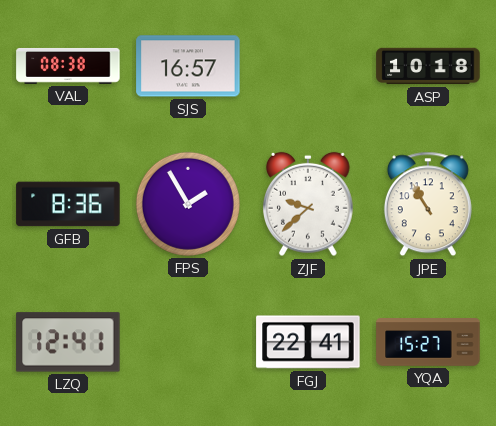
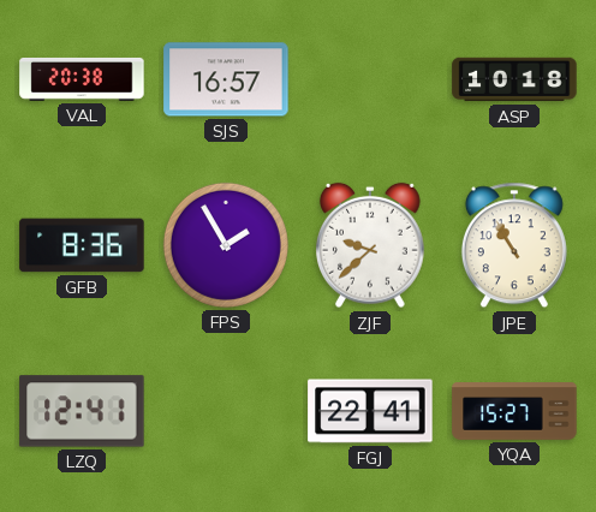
VAL: 08:38 -> 20:38 (82, 79)
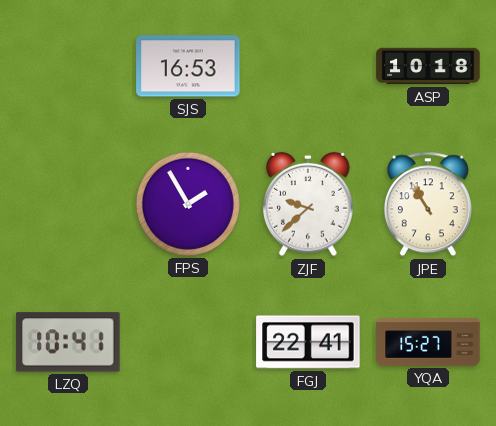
VAL: 20:38 -> none (82, 79)
SJS: 16:57 -> 16:53 (188, 66)
GFB: 8:36 -> none (82, 245)
LZQ: 12:41 -> 10:41 (68, 342)
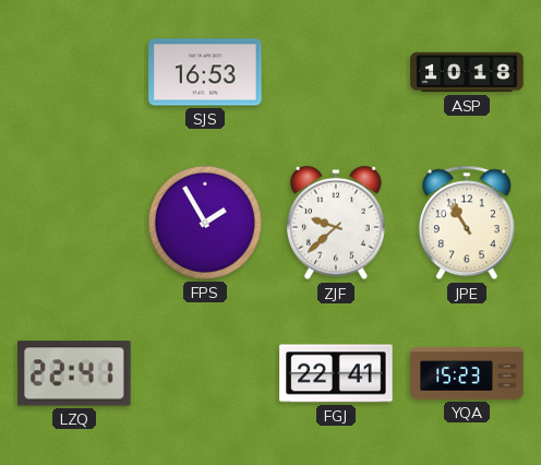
LZQ: 10:41 -> 22:41 (74, 373)
YQA: 15:27 -> 15:23 (467, 373)
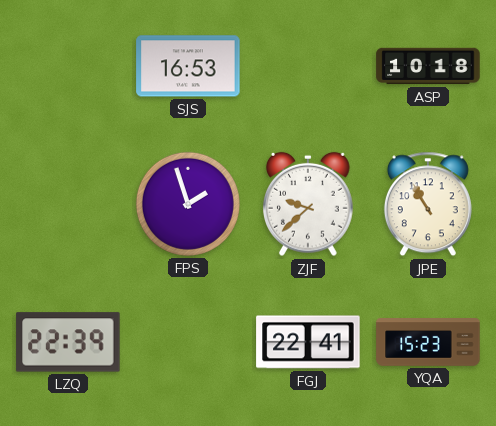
FPS: 1:55 -> 1:57 (188, 204)
LZQ: 22:41 -> 22:39 (68, 342)
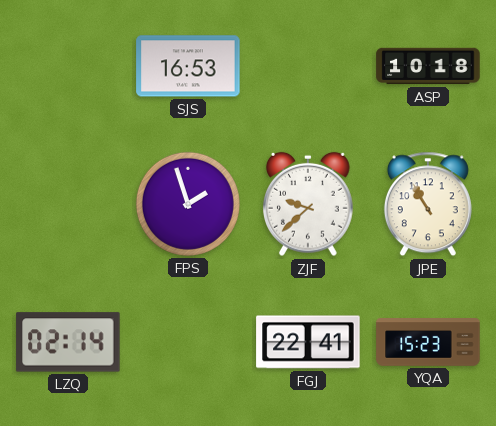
LZQ: 22:39 -> 02:14 (68, 342)
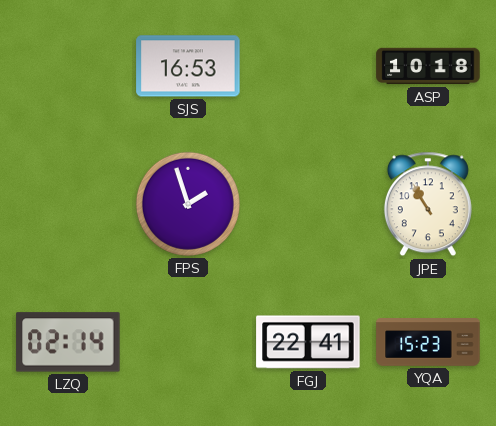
ZJF: 9:38 -> none (309, 204)
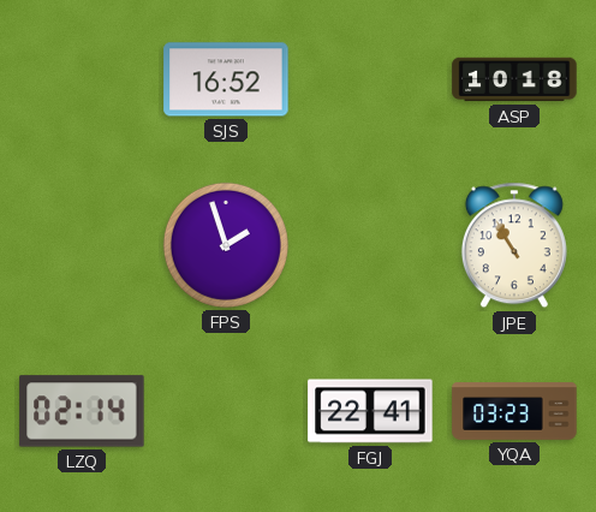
SJS: 16:53 -> 16:52 (226, 79)
YQA: 15:23 -> 03:23 (514, 411)
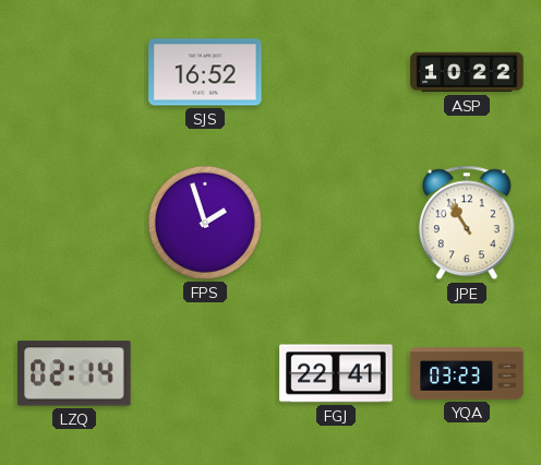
ASP: 10:18 -> 10:22 (467, 72)
